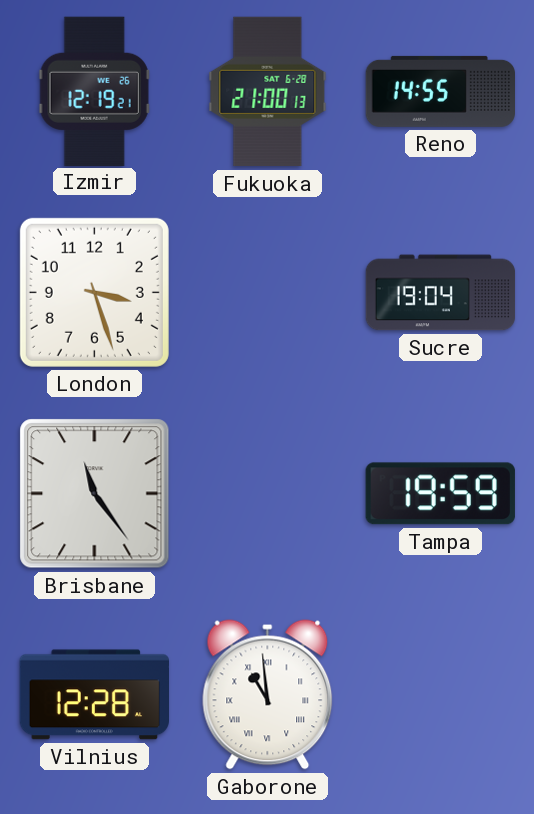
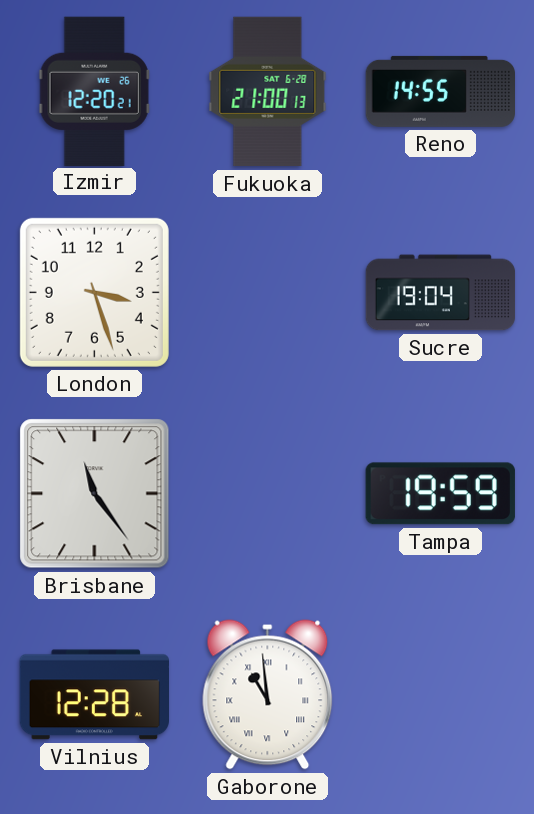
Izmir: 12:19 -> 12:20 (94, 91)
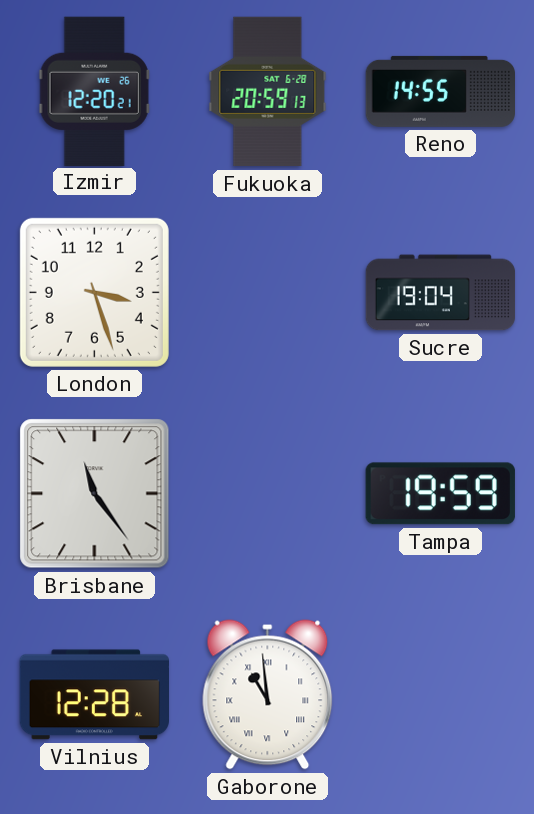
Fukuoka: 21:00 -> 20:59 (268, 92)
